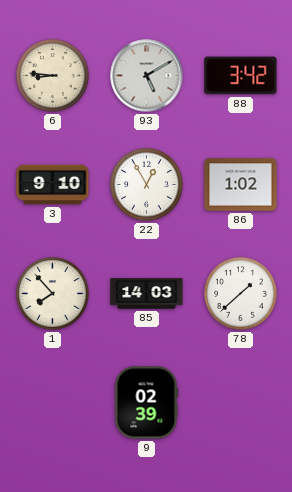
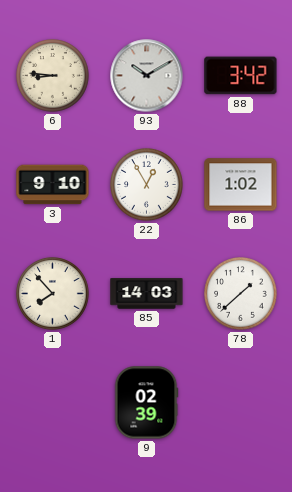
93: 5:10 -> 10:10 (147, 76)
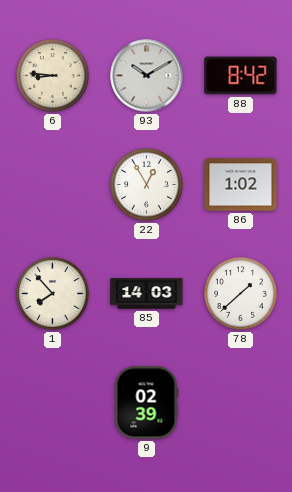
88: 3:42 -> 8:42 (241, 76)
3: 9:10 -> none (53, 185)
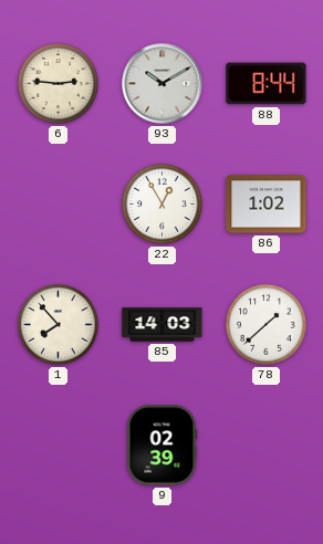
6: 8:46 -> 2:46 (59, 84)
88: 8:42 -> 8:44 (267, 84)
